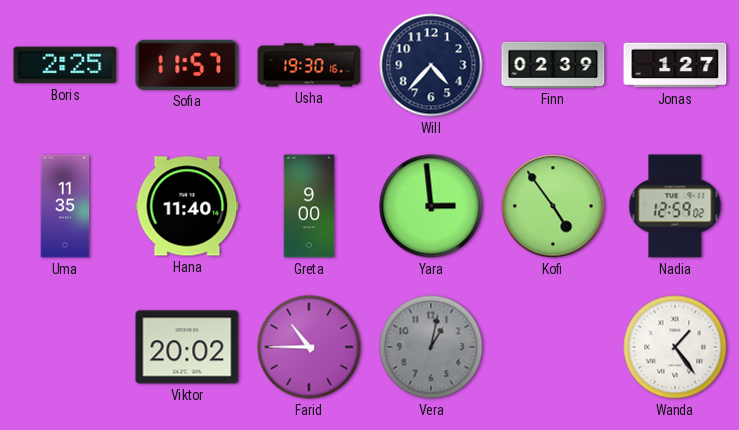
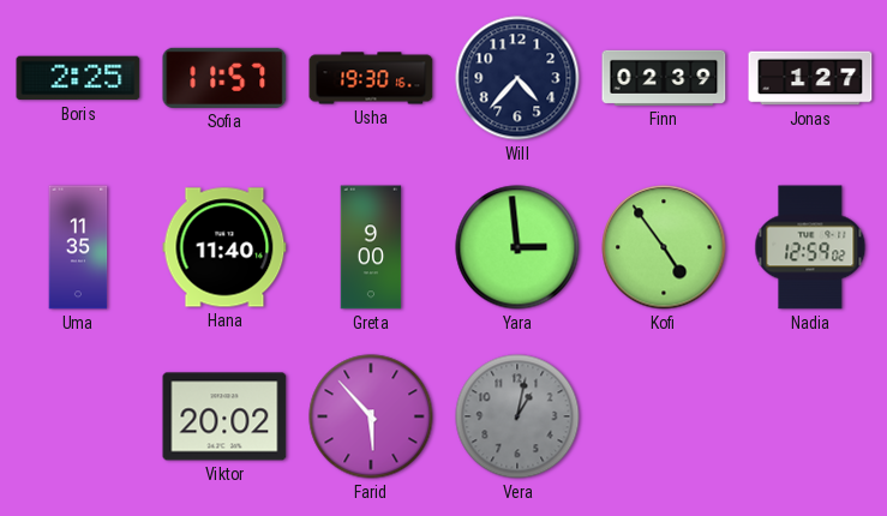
Farid: 10:45 -> 5:53 (371, 416)
Wanda: 1:24 -> none (675, 347)
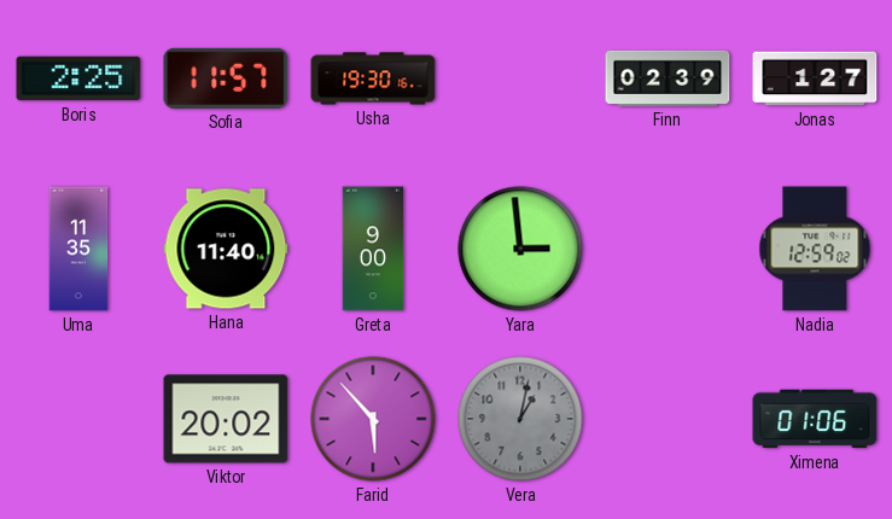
Will: 4:37 -> none (517, 78)
Kofi: 4:54 -> none (664, 247)
Ximena: none -> 01:06 (815, 419)
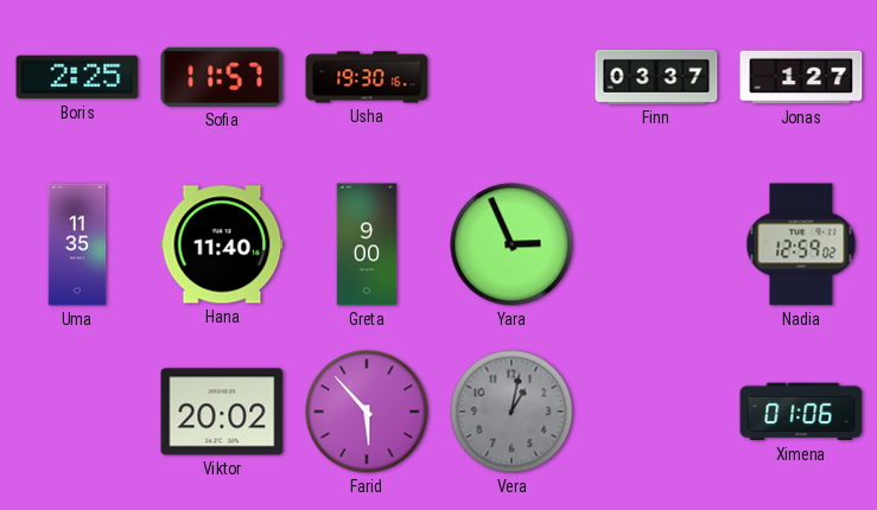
Finn: 02:39 -> 03:37 (656, 77)
Yara: 2:59 -> 2:56 (511, 244)
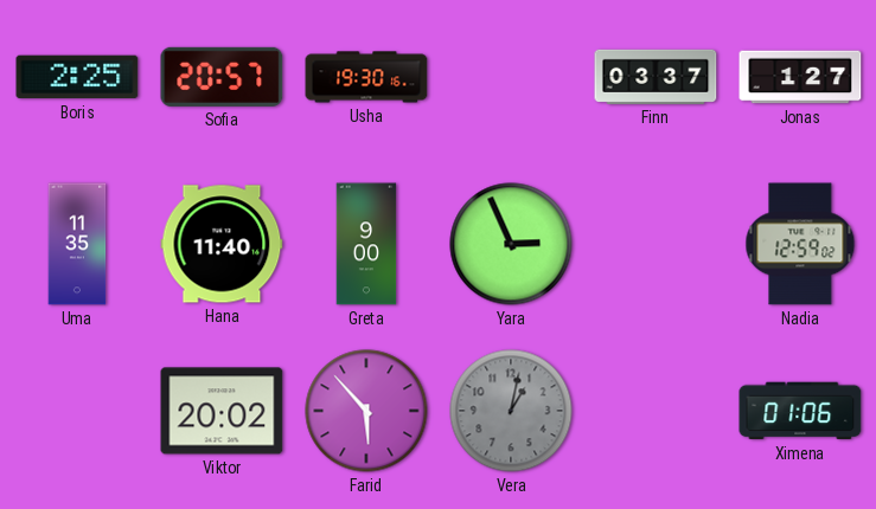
Sofia: 11:57 -> 20:57 (222, 77)
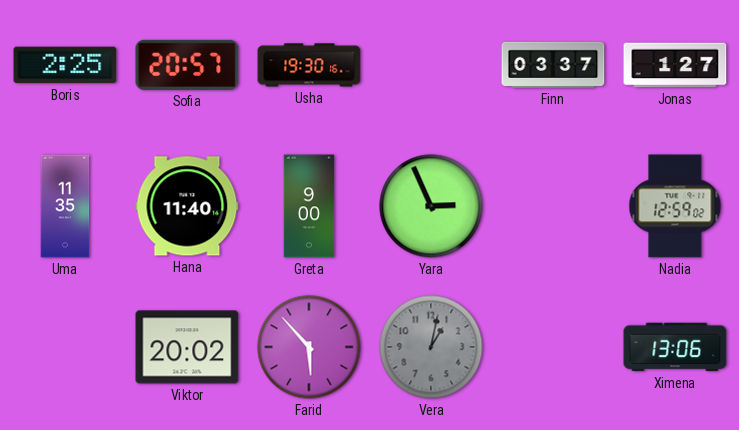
Ximena: 01:06 -> 13:06 (675, 347)
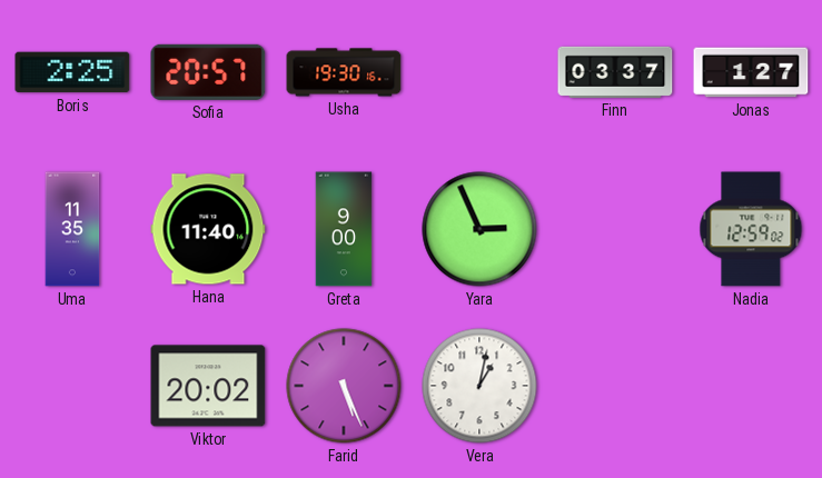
Farid: 5:53 -> 5:26 (344, 386)
Vera dial: grey -> white (479, 386)
Ximena: 13:06 -> none (675, 347)
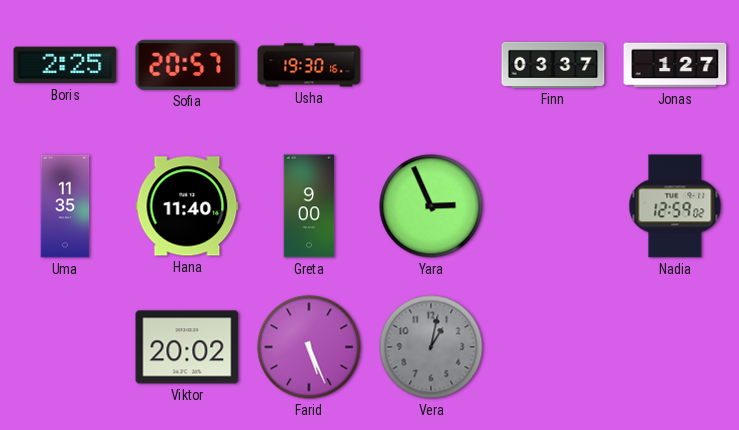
Vera dial: white -> grey (431, 347)
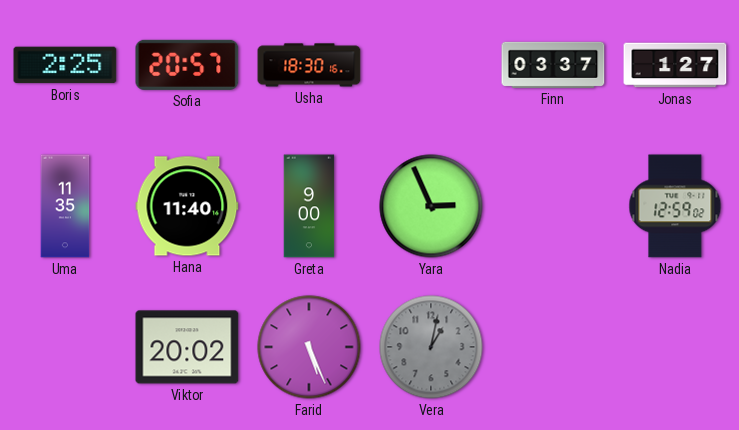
Usha: 19:30 -> 18:30 (309, 65)
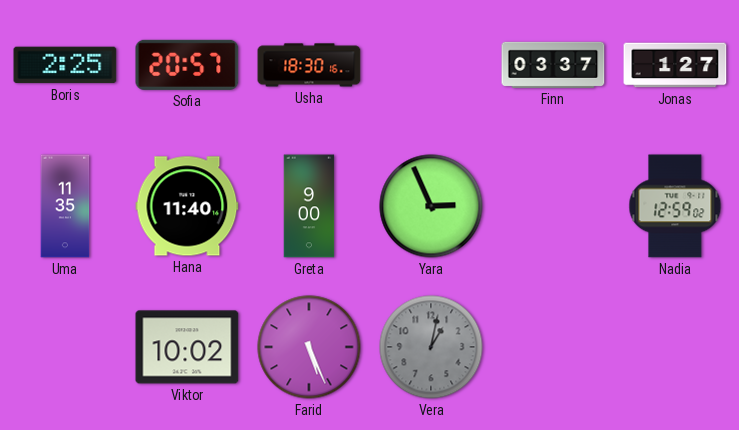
Viktor: 20:02 -> 10:02 (187, 347)
